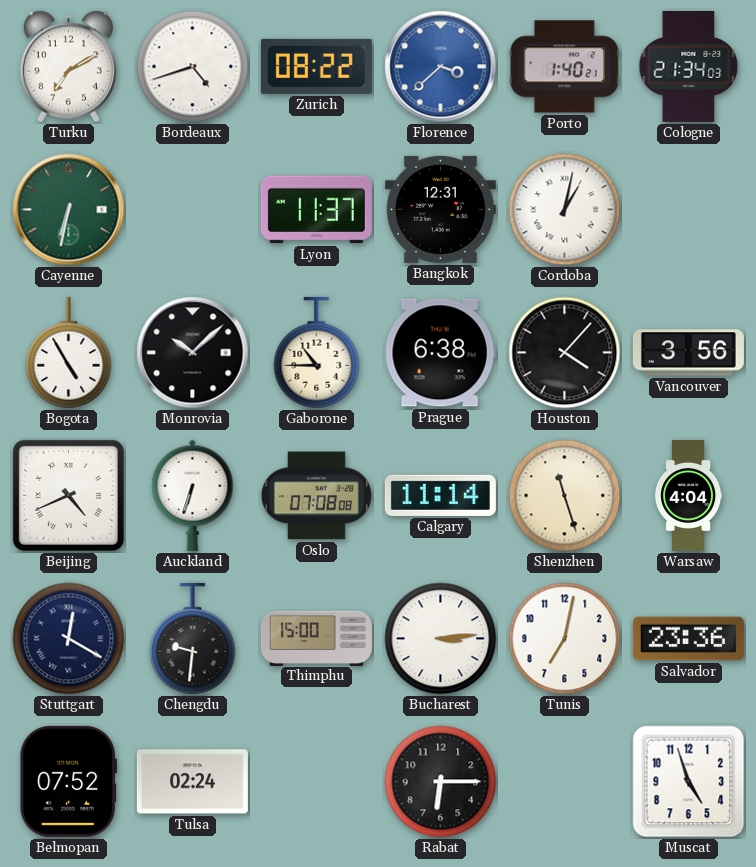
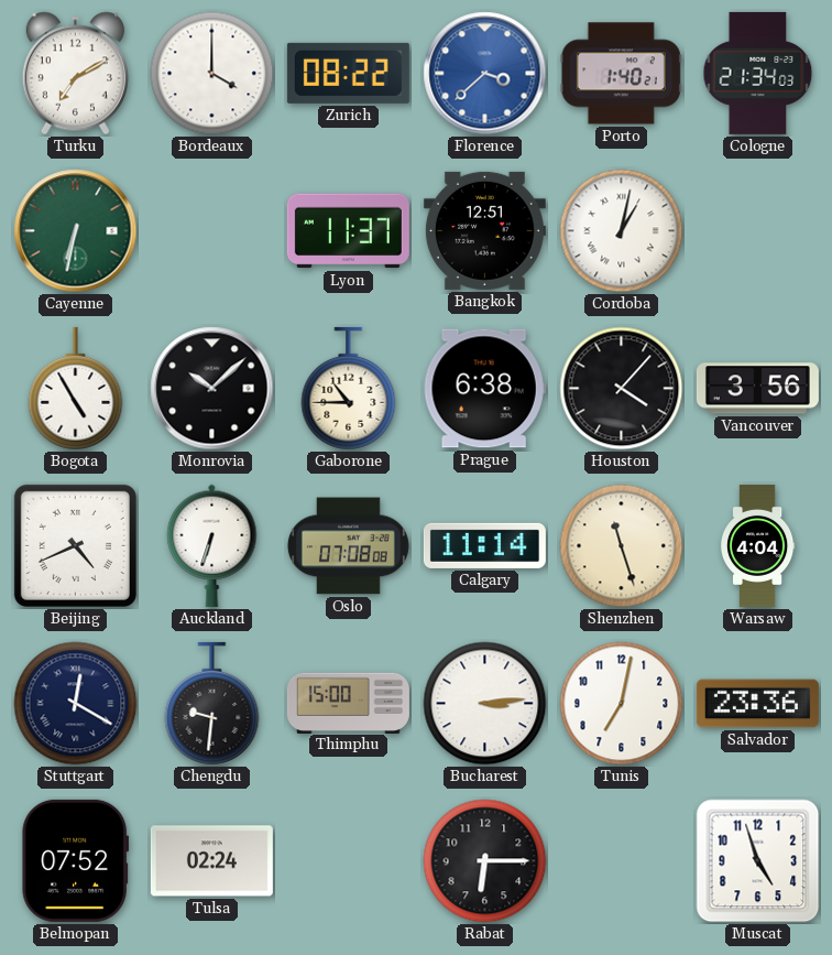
Bordeaux: 4:42 -> 4:00 (212, 74)
Bangkok: 12:31 -> 12:51 (484, 230)
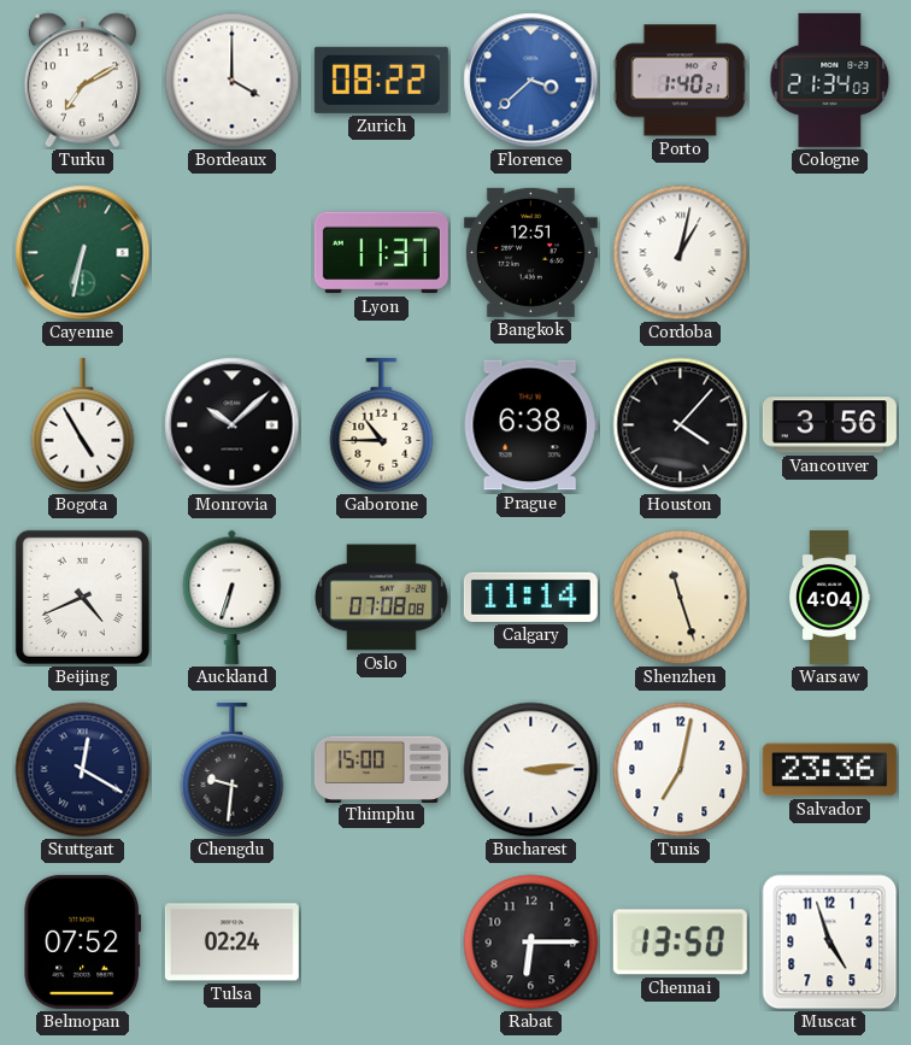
Chennai: none -> 13:50 (680, 943)
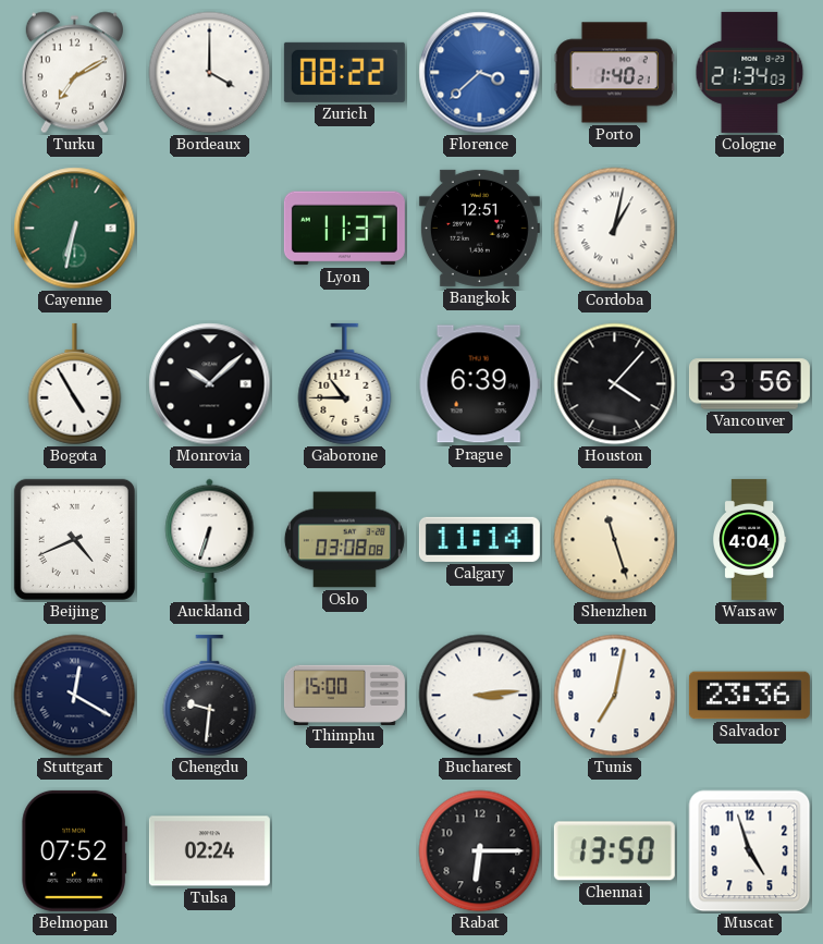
Prague: 6:38 -> 6:39 (479, 384)
Oslo: 07:08 -> 03:08 (344, 540)
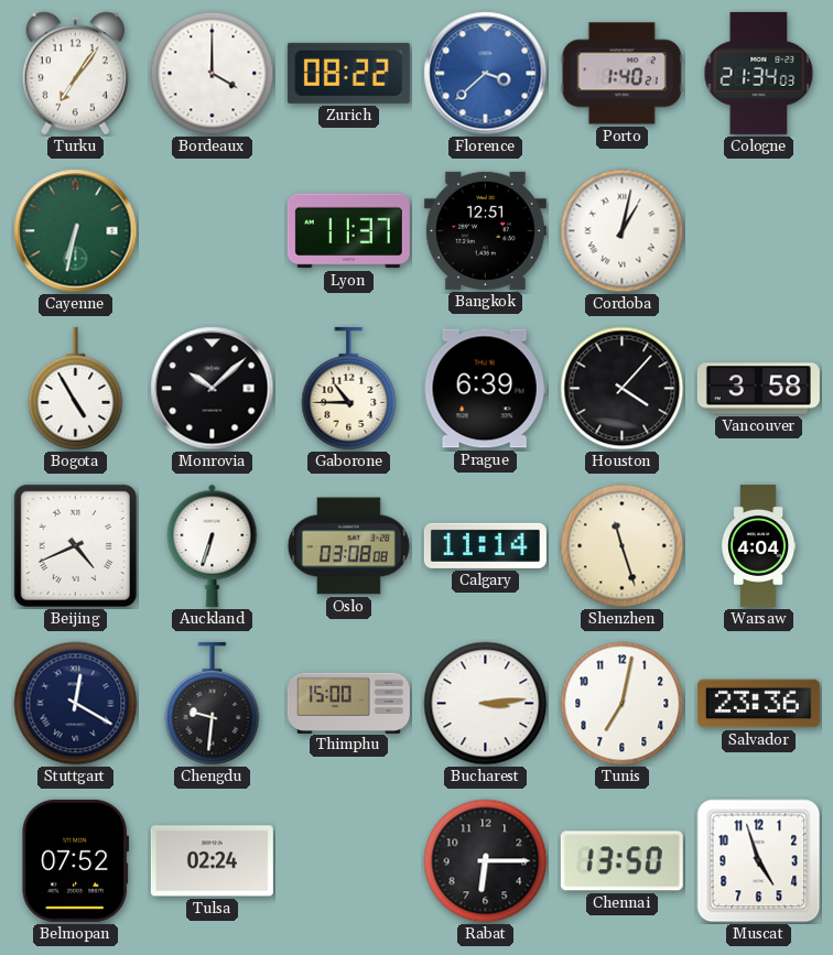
Turku: 7:10 -> 7:06 (75, 74)
Vancouver: 3:56 -> 3:58 (758, 389)
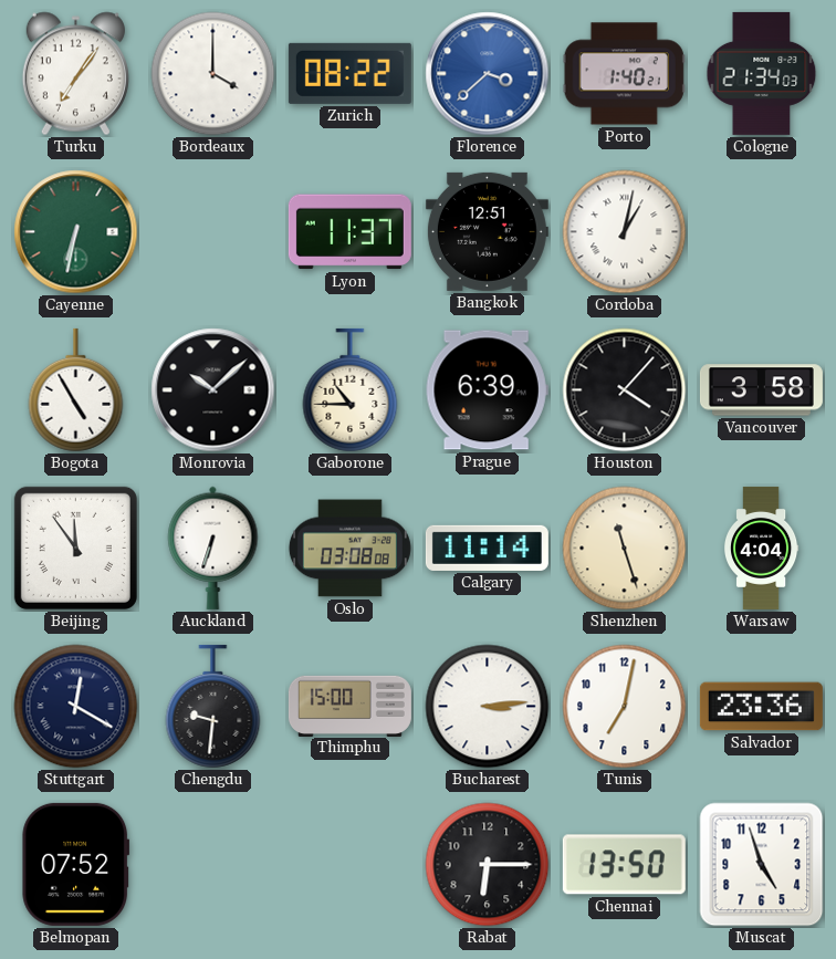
Beijing: 4:41 -> 11:54 (75, 548)
Tulsa: 02:24 -> none (212, 861)
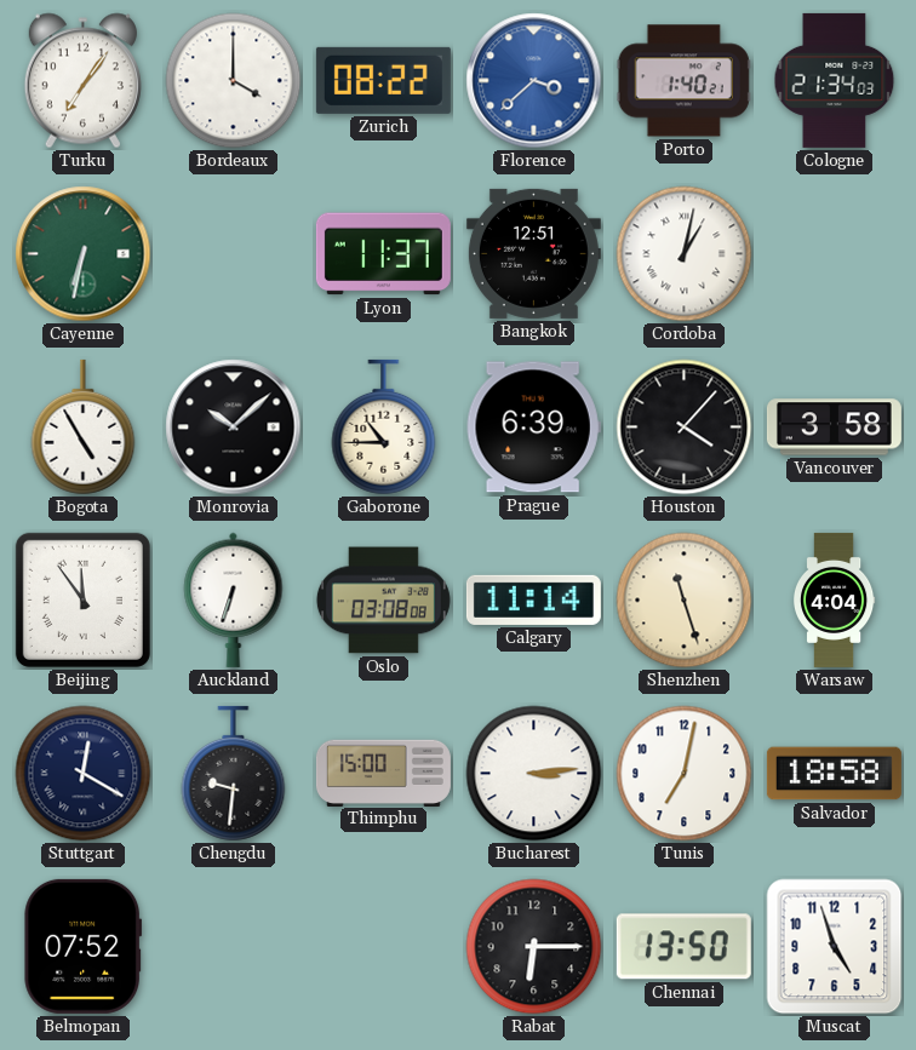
Salvador: 23:36 -> 18:58 (834, 774)
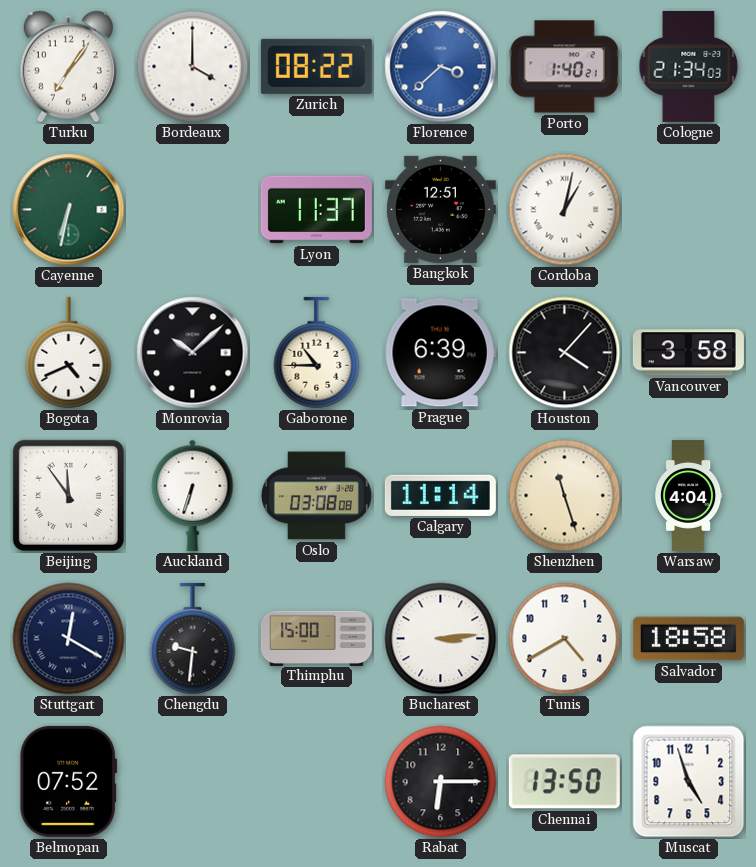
Bogota: 4:55 -> 4:41 (69, 353)
Tunis: 7:02 -> 4:40 (565, 639)
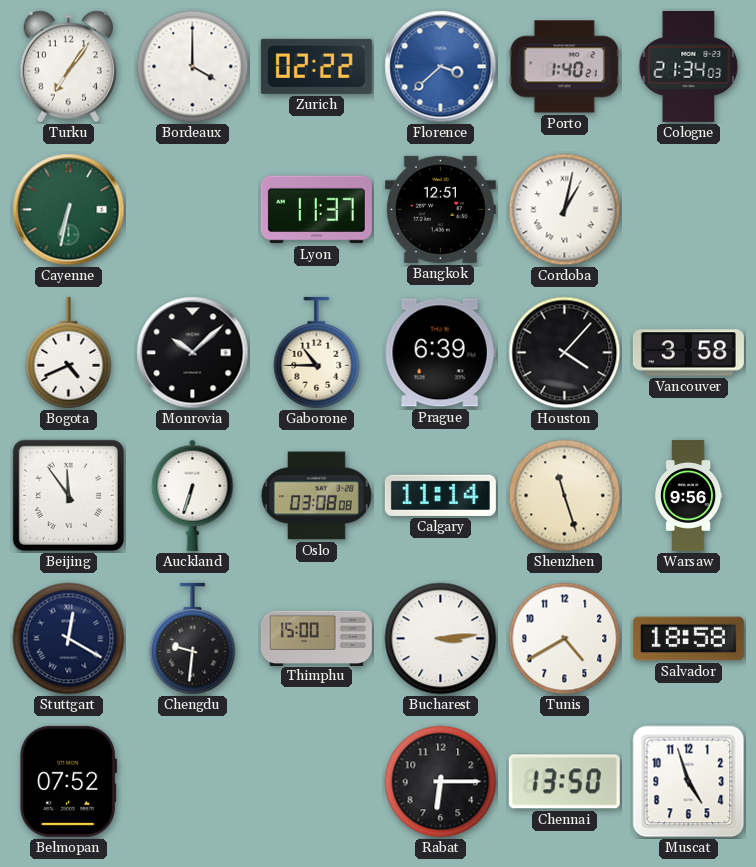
Zurich: 08:22 -> 02:22 (316, 66)
Warsaw: 4:04 -> 9:56 (688, 495)
